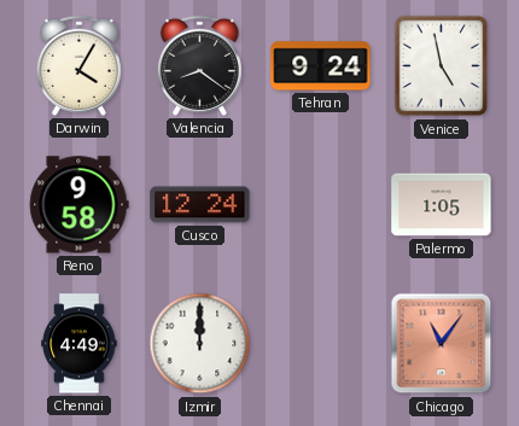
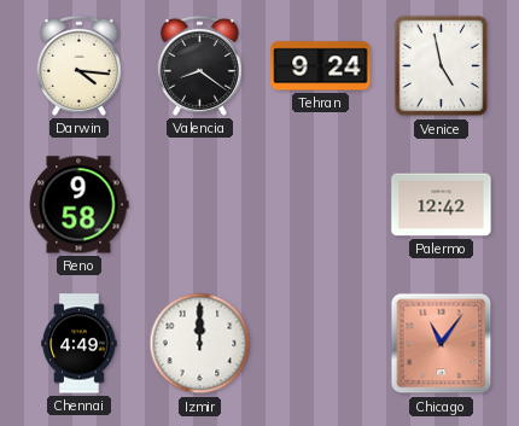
Darwin: 4:05 -> 4:16 (78, 65)
Cusco: 12:24 -> none (200, 205)
Palermo: 1:05 -> 12:42 (442, 205)
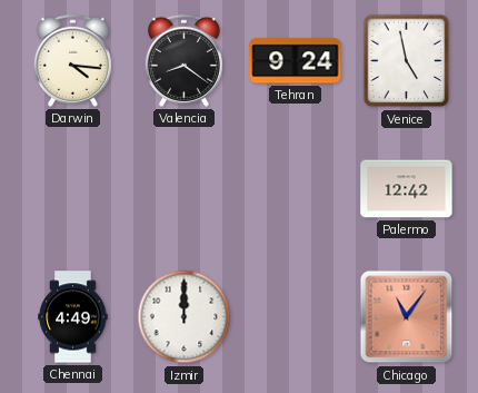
Reno: 9:58 -> none (80, 205)
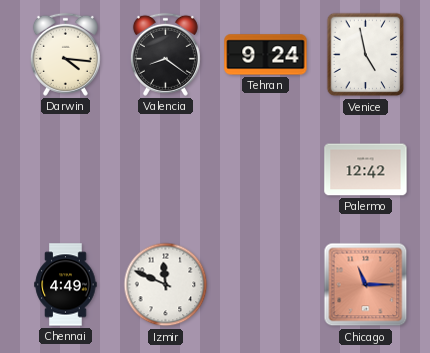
Izmir: 12:00 -> 11:49 (166, 285)
Chicago: 11:06 -> 11:15 (366, 285)
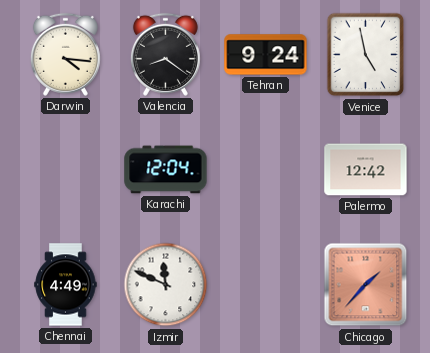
Karachi: none -> 12:04 (166, 170)
Chicago: 11:15 -> 1:37 (366, 285)
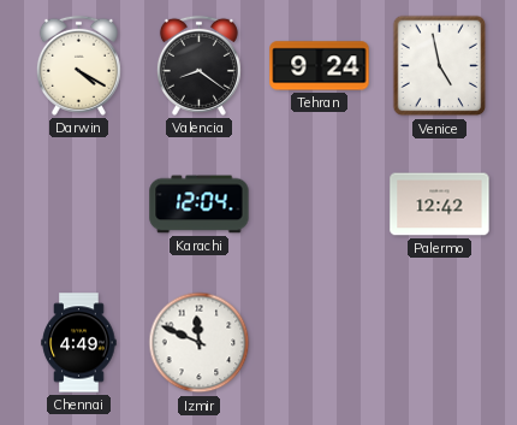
Darwin: 4:16 -> 4:20 (78, 65)
Chicago: 1:37 -> none (366, 285)
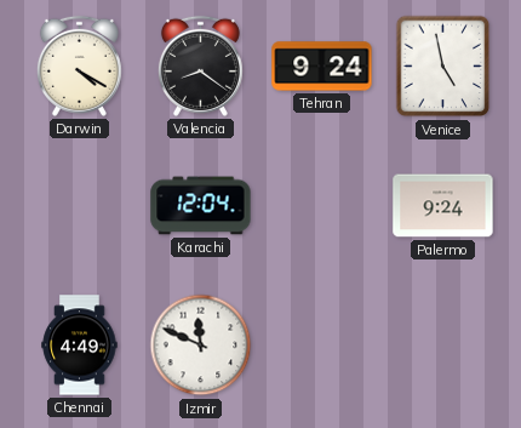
Palermo: 12:42 -> 9:24 (443, 206)
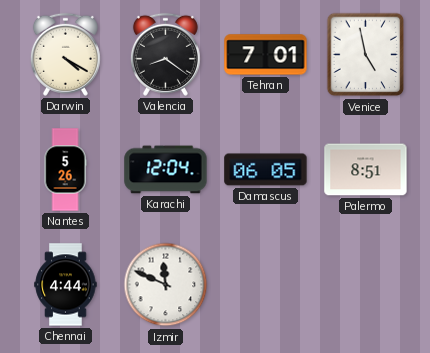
Tehran: 9:24 -> 7:01 (266, 55)
Nantes: none -> 5:26 (65, 170)
Damascus: none -> 06:05 (266, 170)
Palermo: 9:24 -> 8:51 (366, 170)
Chennai: 4:49 -> 4:44 (66, 285)
